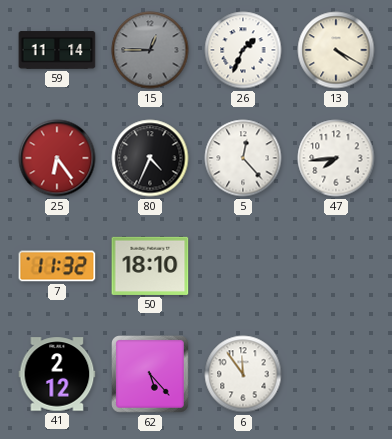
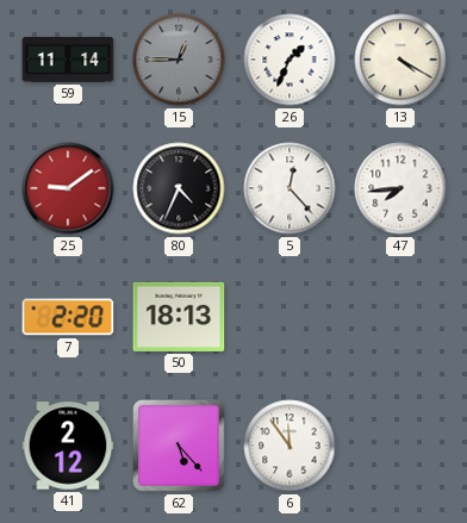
25: 6:24 -> 9:09 (68, 188)
7: 11:32 -> 2:20 (68, 317)
50: 18:10 -> 18:13 (179, 317)
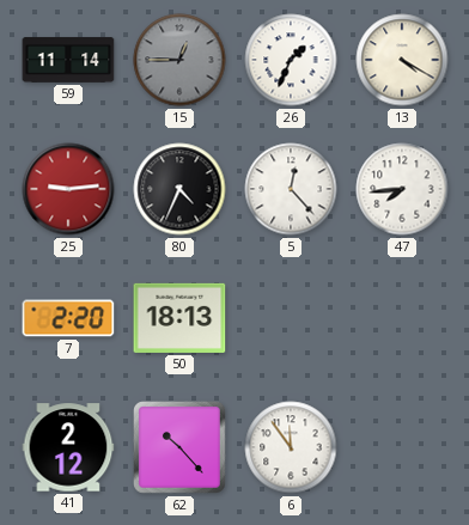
25: 9:09 -> 9:14 (68, 189)
62: 5:23 -> 10:23 (181, 448)
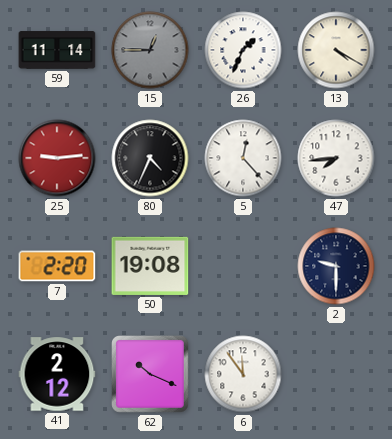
50: 18:13 -> 19:08 (150, 266)
2: none -> 9:30 (336, 266)
62: 10:23 -> 10:19 (151, 375)
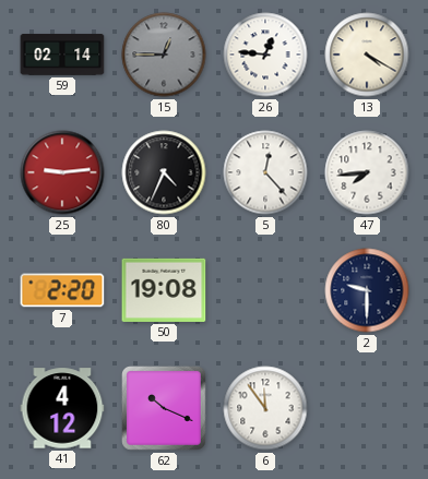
59: 11:14 -> 02:14 (62, 55)
26: 1:34 -> 12:46 (265, 55)
41: 2:12 -> 4:12 (62, 408)
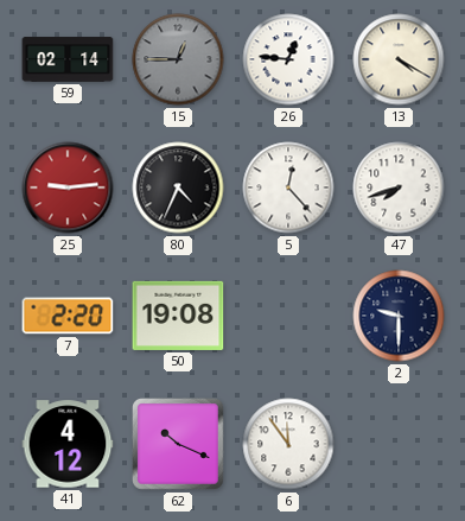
47: 7:44 -> 7:42 (399, 188)
